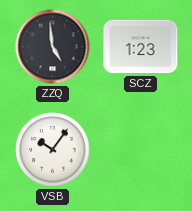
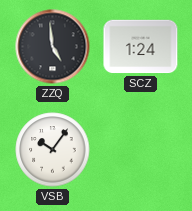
SCZ: 1:23 -> 1:24 (141, 47)
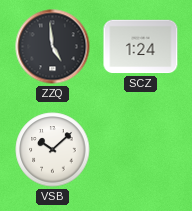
VSB: 10:06 -> 10:08 (53, 150)
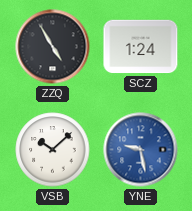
ZZQ: 4:59 -> 4:55 (53, 47)
YNE: none -> 9:28 (141, 150)
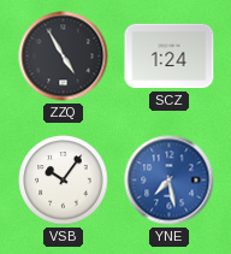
VSB: 10:08 -> 10:06 (64, 181)
YNE: 9:28 -> 7:28 (170, 181)
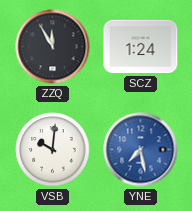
ZZQ: 4:55 -> 11:55 (53, 47)
VSB: 10:06 -> 10:01 (53, 150)
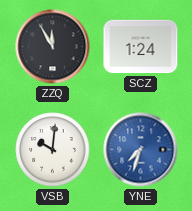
YNE: 7:28 -> 7:33 (141, 150)
